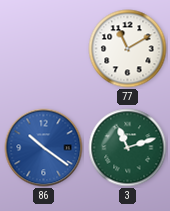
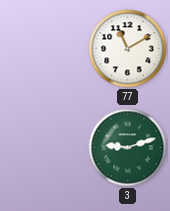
86: 10:21 -> none (44, 148)
3: 11:12 -> 9:12 (128, 148)
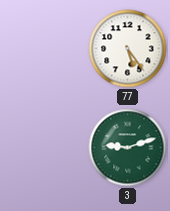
77: 11:10 -> 5:24 (128, 49)
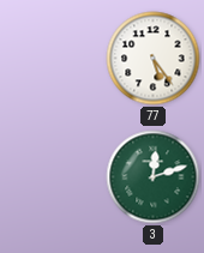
3: 9:12 -> 12:12 (154, 177)
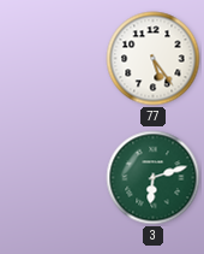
3: 12:12 -> 6:12 (154, 178)
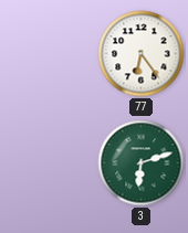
77: 5:24 -> 6:24 (142, 54)
